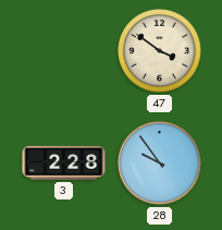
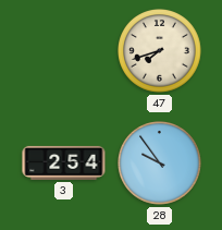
47: 3:51 -> 7:42 (160, 51)
3: 2:28 -> 2:54 (64, 162)
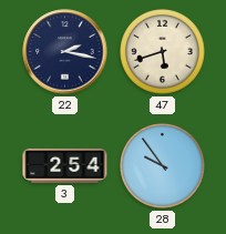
22: none -> 2:17 (65, 52)
47: 7:42 -> 5:42 (163, 52)
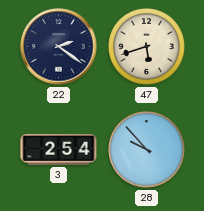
22: 2:17 -> 2:21 (59, 47)
28: 9:54 -> 9:53 (147, 150)
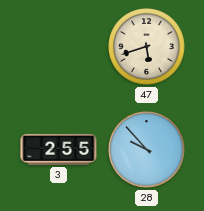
22: 2:21 -> none (59, 47)
3: 2:54 -> 2:55 (59, 149)
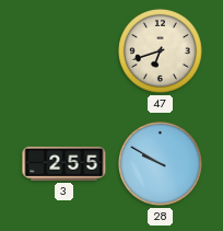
47: 5:42 -> 6:42 (161, 51)
28: 9:53 -> 9:50 (161, 164)
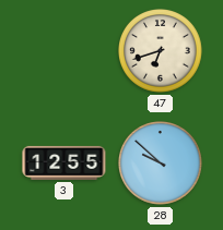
3: 2:55 -> 12:55 (64, 162)
28: 9:50 -> 9:52 (161, 164)
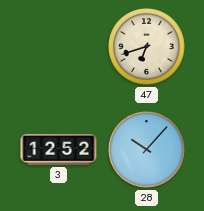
3: 12:55 -> 12:52 (59, 149)
28: 9:52 -> 10:07 (147, 150)
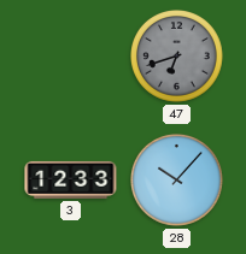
47 dial: cream -> grey (177, 57)
3: 12:52 -> 12:33 (71, 179)
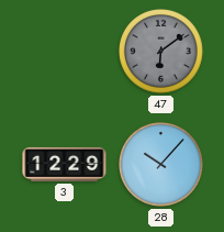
47: 6:42 -> 6:09 (161, 52)
3: 12:33 -> 12:29 (65, 164)
